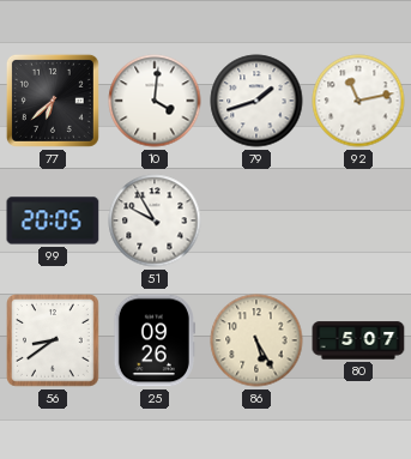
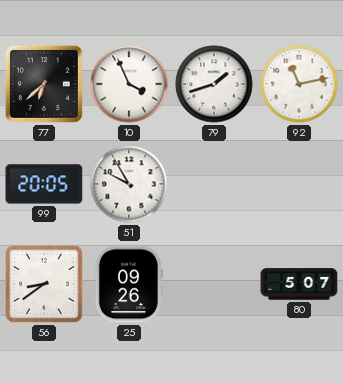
10: 4:01 -> 3:56 (129, 84)
86: 5:25 -> none (256, 340)
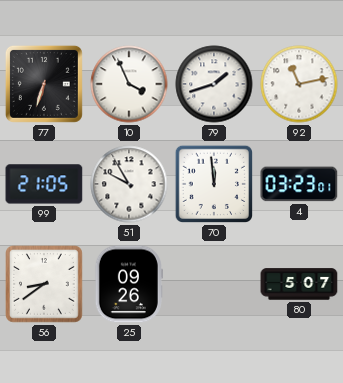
77: 6:38 -> 6:33 (44, 84)
99: 20:05 -> 21:05 (44, 184)
70: none -> 11:59 (213, 184)
4: none -> 03:23 (299, 184)
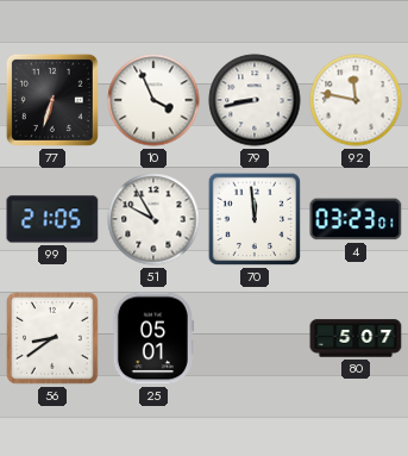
79: 1:42 -> 8:43 (255, 100)
92: 11:13 -> 11:47 (356, 100)
25: 09:26 -> 05:01 (153, 338)
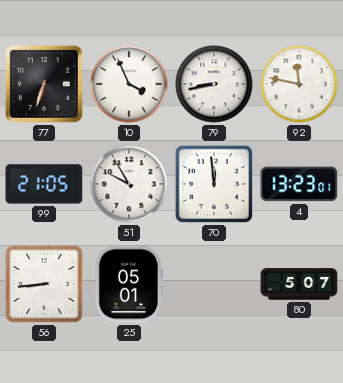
4: 03:23 -> 13:23 (299, 184)
56: 8:39 -> 8:44 (45, 285)
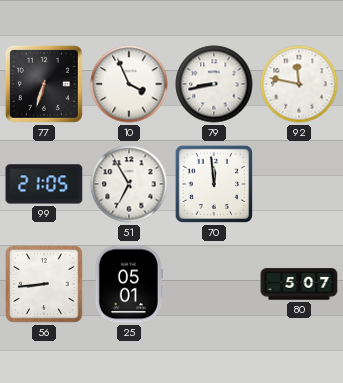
51: 9:55 -> 6:55 (129, 184)
4: 13:23 -> none (299, 184)
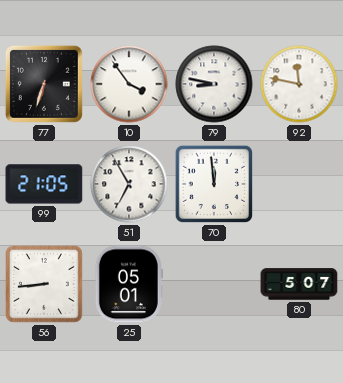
10: 3:56 -> 3:54 (129, 84)
79: 8:43 -> 8:47 (214, 84)
